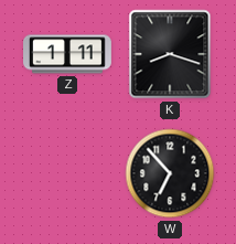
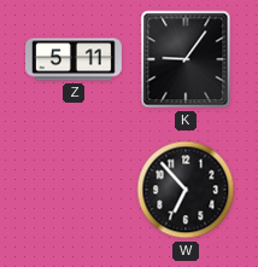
Z: 1:11 -> 5:11 (75, 59)
K: 8:18 -> 9:06 (186, 59)
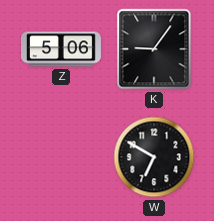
Z: 5:11 -> 5:06 (62, 49)
W: 6:53 -> 6:50 (154, 157)
